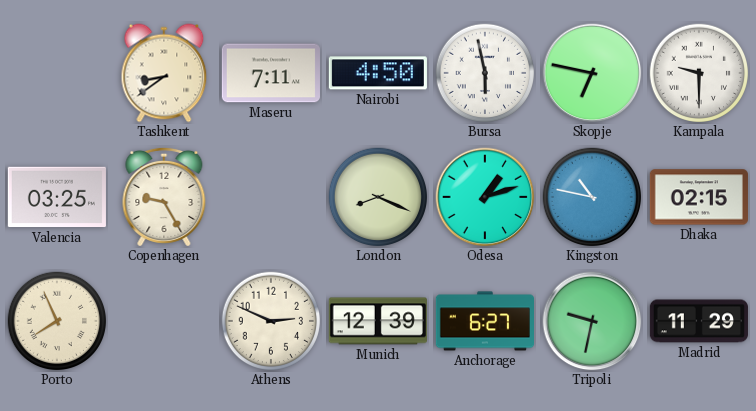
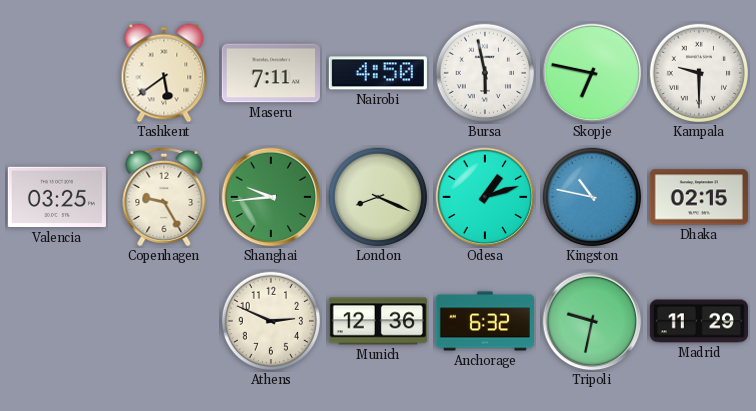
Tashkent: 8:39 -> 5:39 (164, 73)
Shanghai: none -> 9:44 (271, 197)
Porto: 7:56 -> none (57, 321)
Munich: 12:39 -> 12:36 (378, 321)
Anchorage: 6:27 -> 6:32 (484, 321)
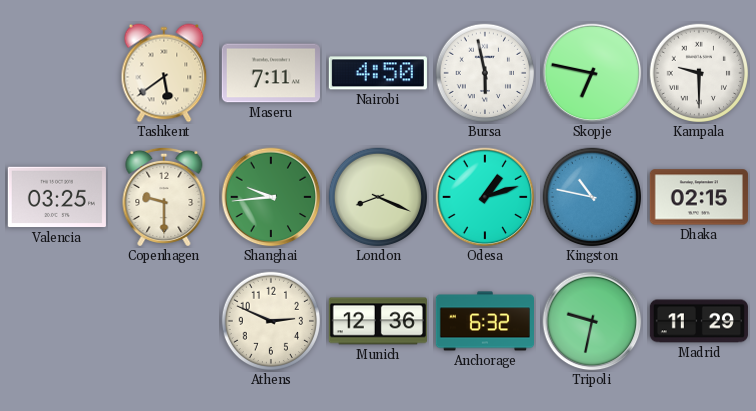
Copenhagen: 9:25 -> 9:30 (164, 197)
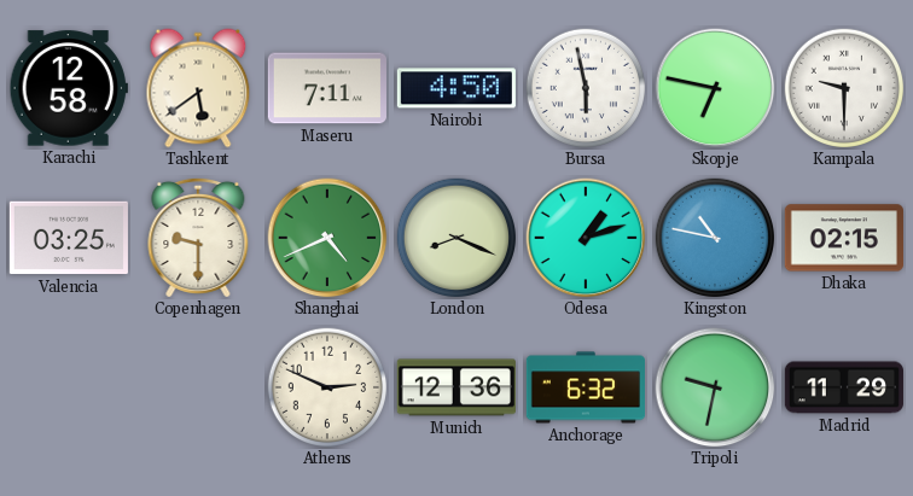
Karachi: none -> 12:58 (69, 88)
Shanghai: 9:44 -> 4:41 (327, 238)
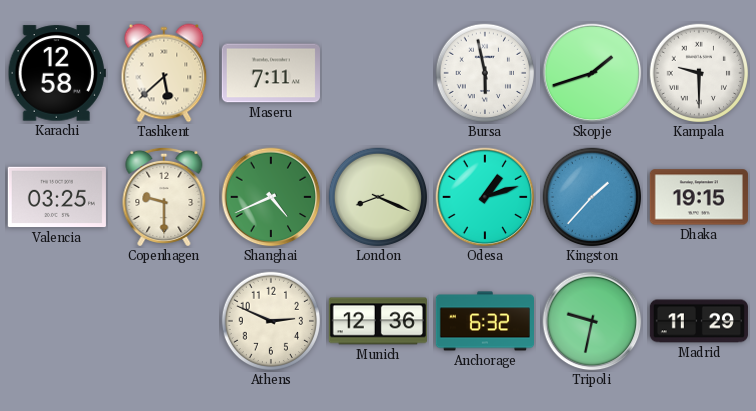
Tashkent: 5:39 -> 5:38 (164, 73)
Nairobi: 4:50 -> none (456, 88)
Skopje: 6:47 -> 1:42 (592, 73)
Kingston: 10:47 -> 1:37 (592, 197)
Dhaka: 02:15 -> 19:15 (699, 197)
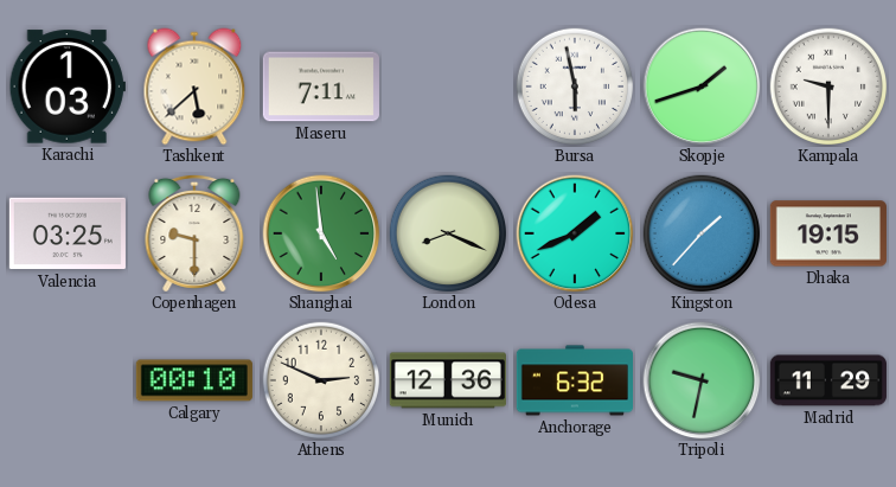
Karachi: 12:58 -> 1:03 (68, 86)
Shanghai: 4:41 -> 4:59 (321, 233)
Odesa: 1:12 -> 1:41 (575, 233)
Calgary: none -> 00:10 (194, 380)
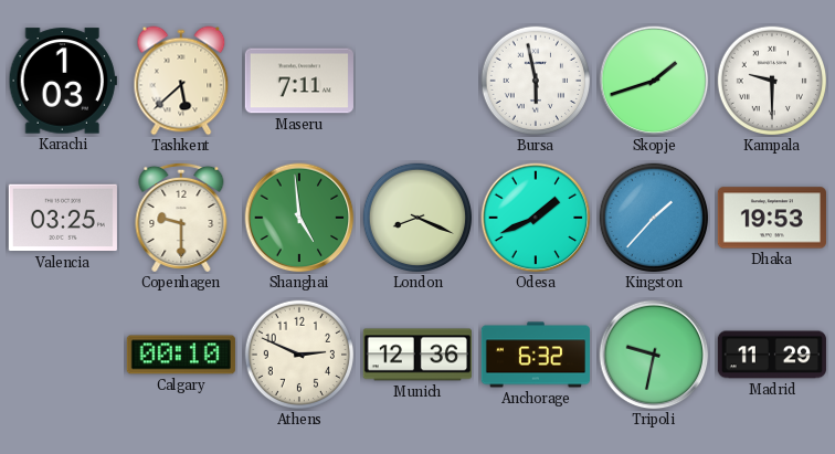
Dhaka: 19:15 -> 19:53 (772, 218)
